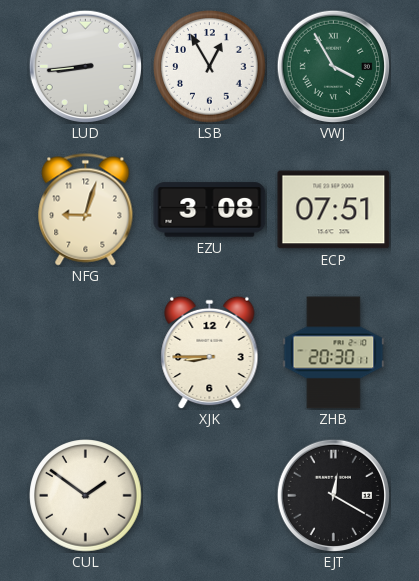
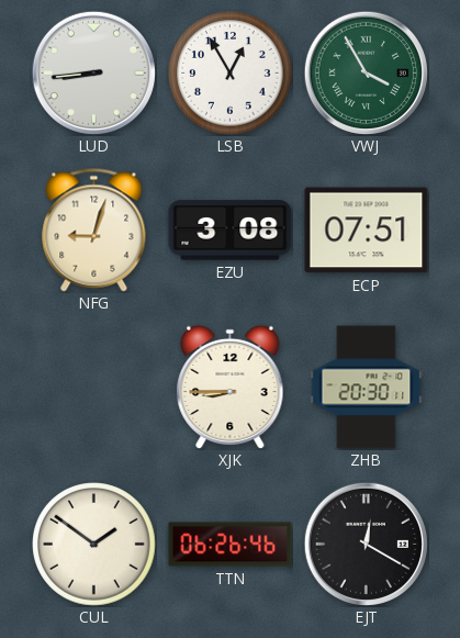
TTN: none -> 06:26 (231, 545)
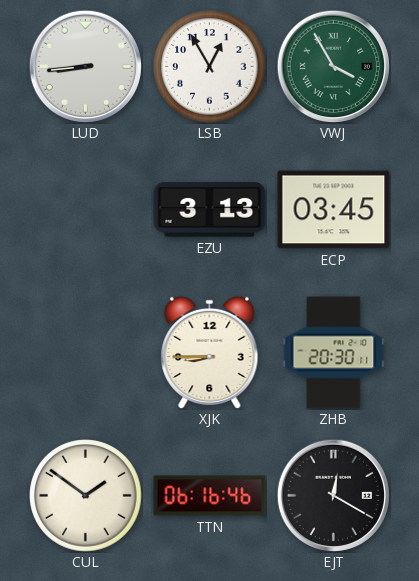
NFG: 9:03 -> none (94, 231)
EZU: 3:08 -> 3:13 (210, 210)
ECP: 07:51 -> 03:45 (334, 210)
TTN: 06:26 -> 06:16 (210, 496)
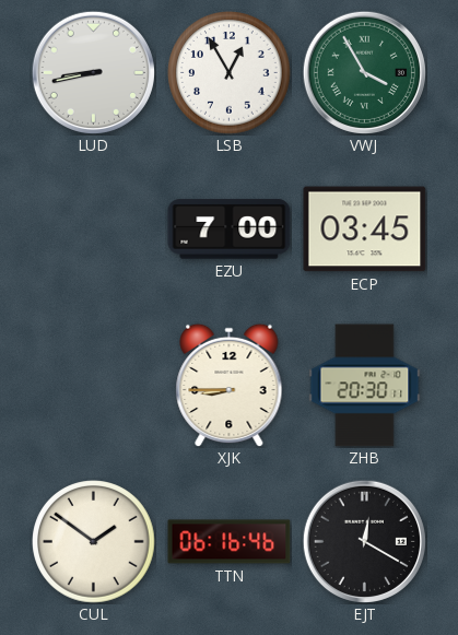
LUD: 8:44 -> 8:43 (93, 72)
EZU: 3:13 -> 7:00 (230, 230)
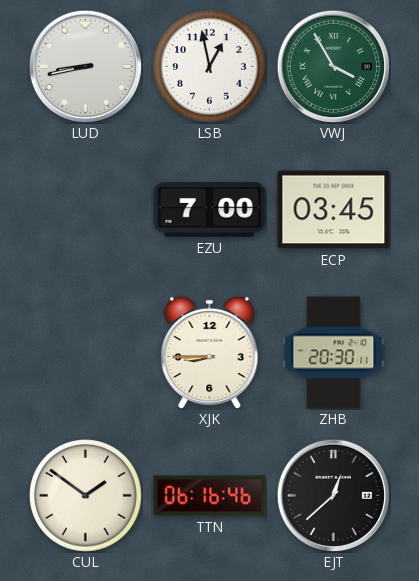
LSB: 12:55 -> 12:58 (210, 67)
EJT: 12:20 -> 12:38 (333, 495)
